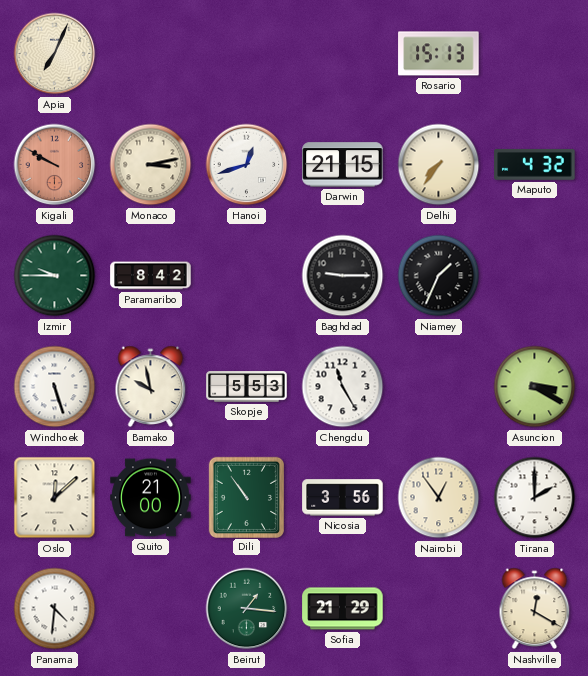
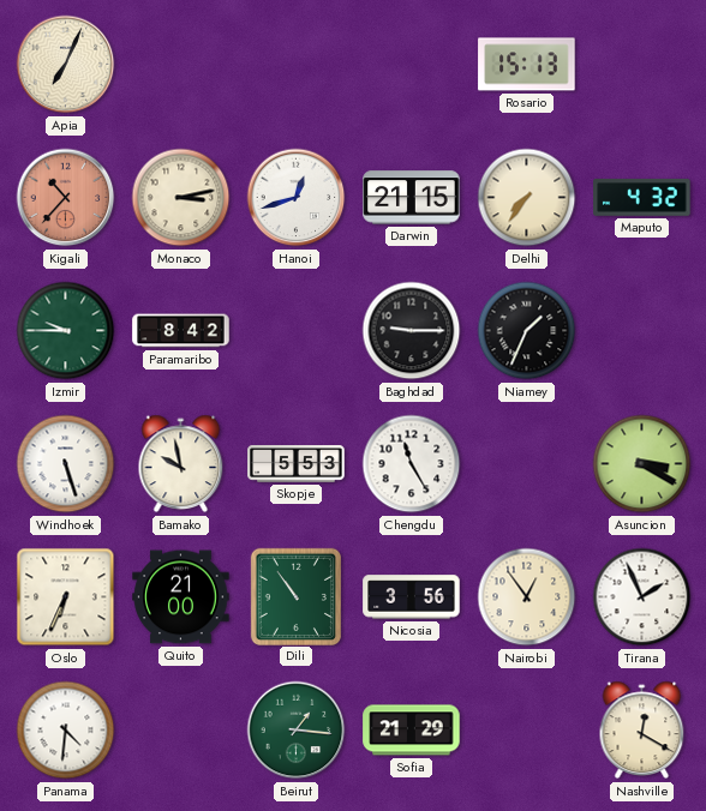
Kigali: 9:50 -> 10:37 (66, 198)
Oslo: 12:08 -> 6:34 (66, 597)
Tirana: 2:00 -> 1:56 (642, 597)
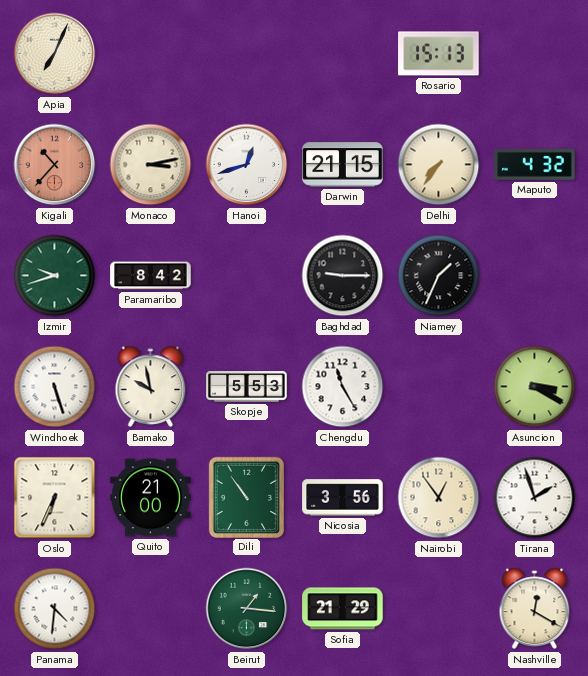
Izmir: 9:45 -> 9:42 (55, 276)
Tirana: 1:56 -> 1:57 (535, 498)
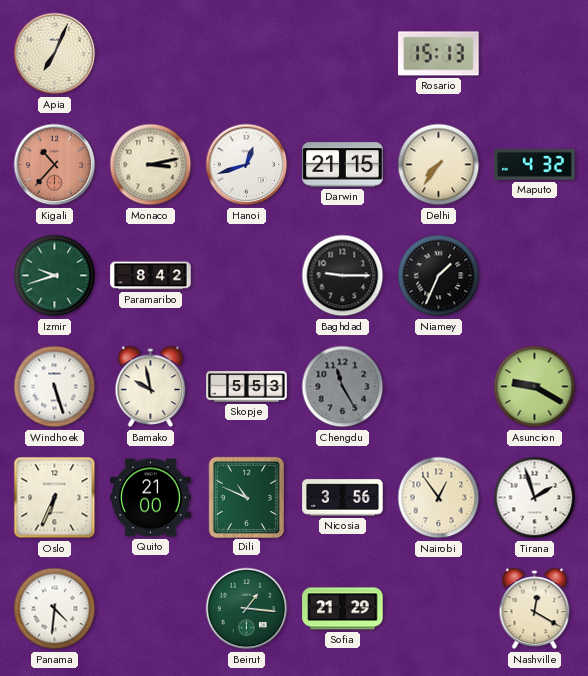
Chengdu dial: white -> grey (343, 387)
Asuncion: 3:20 -> 9:20 (535, 387)
Dili: 10:54 -> 10:49 (246, 497)
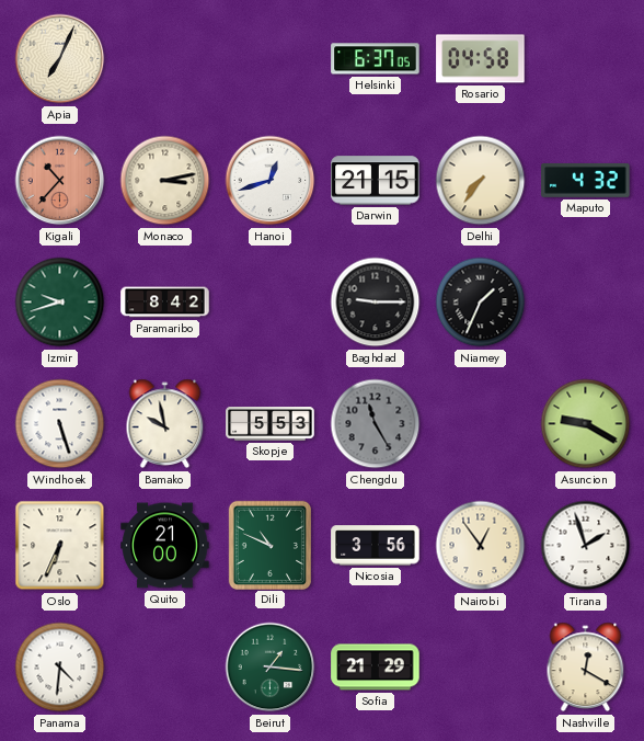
Helsinki: none -> 6:37 (376, 59)
Rosario: 15:13 -> 04:58 (481, 59)
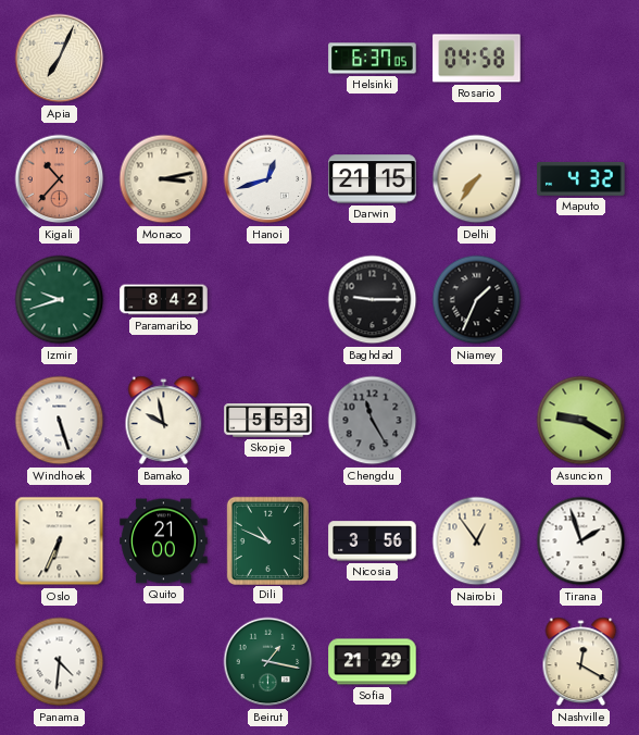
Beirut: 1:16 -> 1:17 (268, 662)
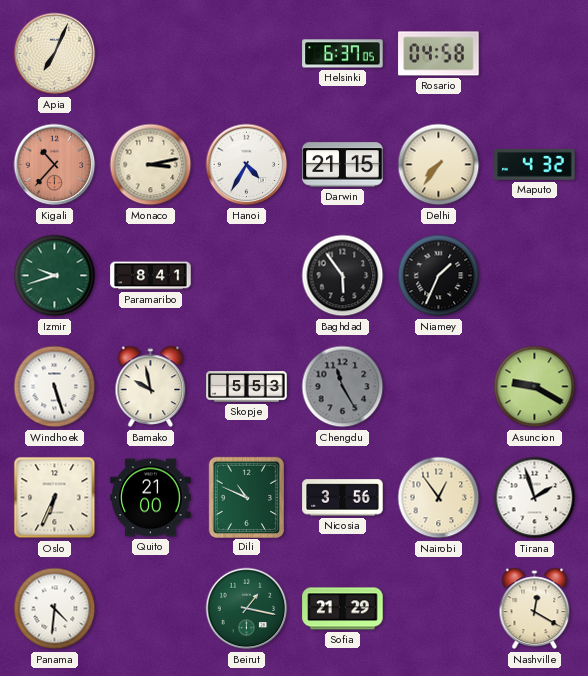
Hanoi: 12:42 -> 4:35 (247, 165)
Paramaribo: 8:42 -> 8:41 (151, 276)
Baghdad: 9:15 -> 5:54 (343, 276)
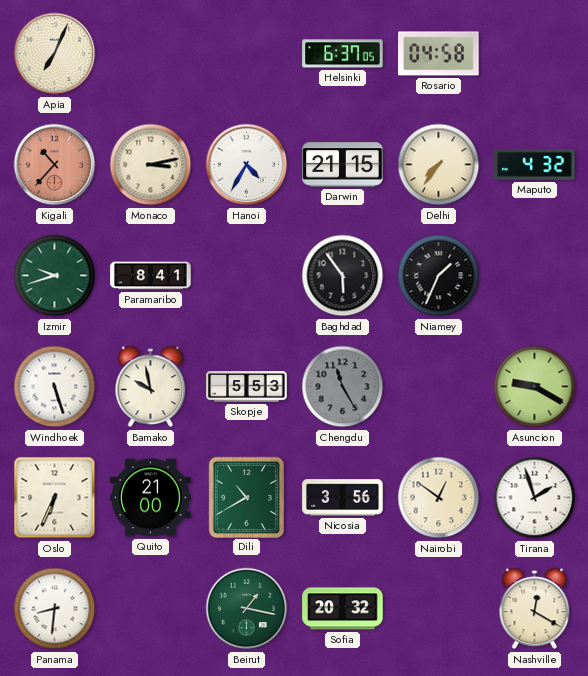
Dili: 10:49 -> 10:40 (246, 497)
Nairobi: 12:54 -> 12:51 (439, 498)
Panama: 4:31 -> 8:31 (55, 609)
Sofia: 21:29 -> 20:32 (343, 609)
